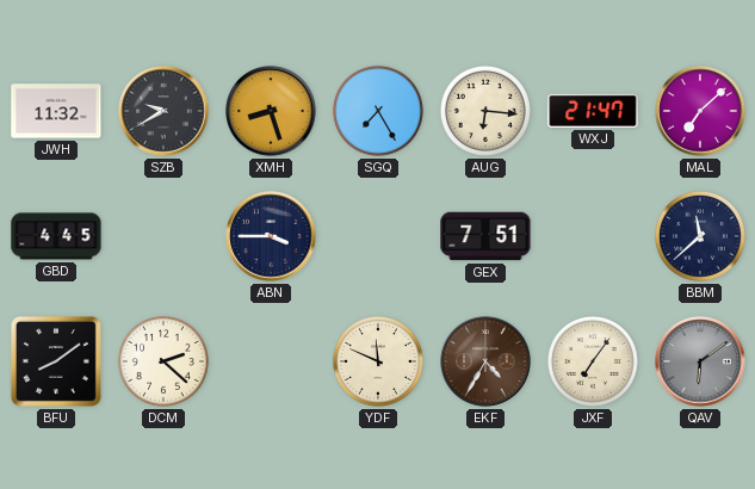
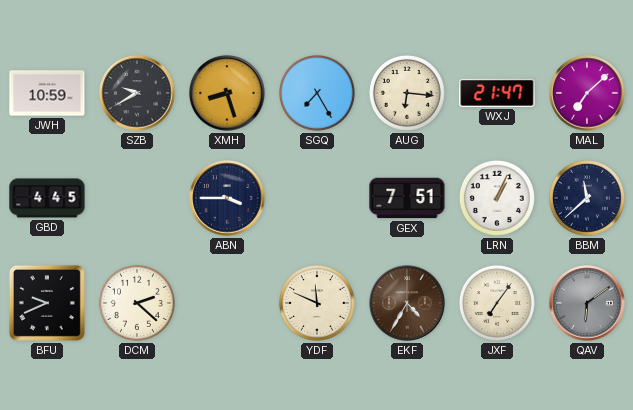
JWH: 11:32 -> 10:59 (47, 93)
LRN: none -> 1:04 (497, 198)
BFU: 8:09 -> 9:41 (47, 303)
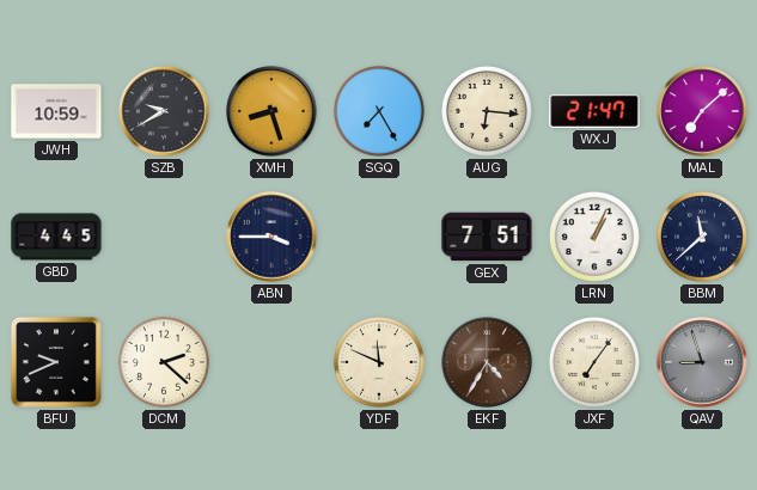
QAV: 6:09 -> 8:57 (702, 362)
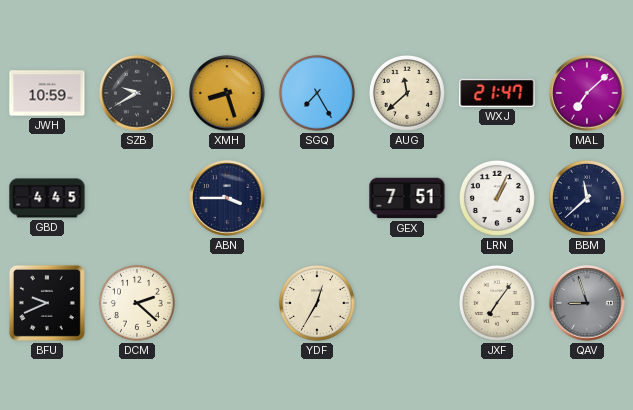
AUG: 6:16 -> 11:38 (407, 93)
YDF: 11:49 -> 12:35 (317, 303)
EKF: 4:35 -> none (487, 362)
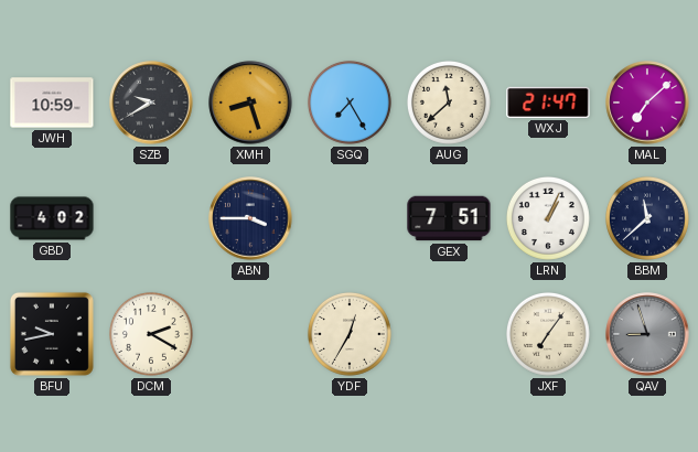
GBD: 4:45 -> 4:02 (52, 218)
BFU: 9:41 -> 9:43 (52, 334)
DCM: 2:22 -> 2:20 (151, 334)
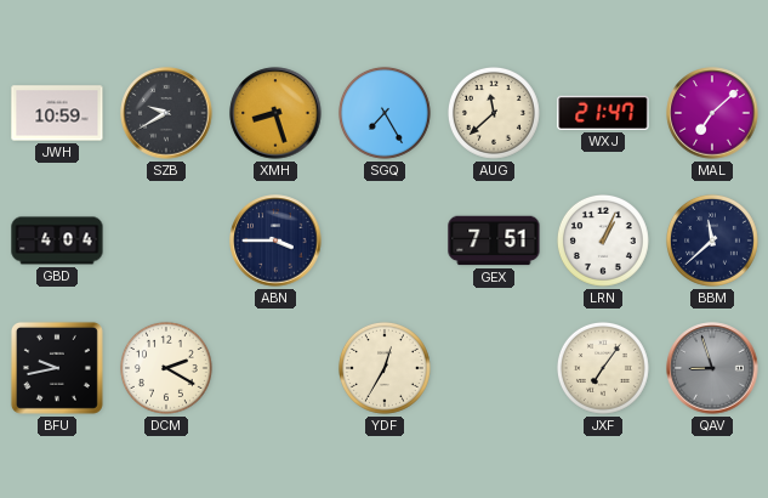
GBD: 4:02 -> 4:04 (57, 240)
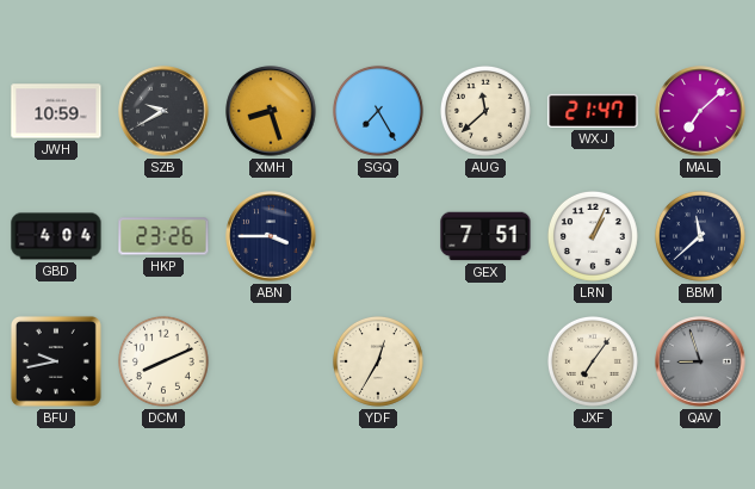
HKP: none -> 23:26 (163, 236)
DCM: 2:20 -> 8:11 (163, 361)
